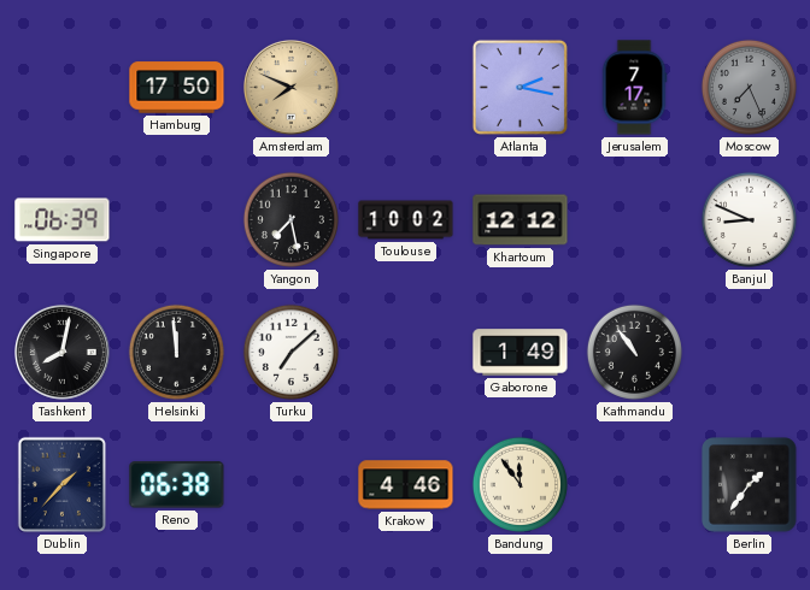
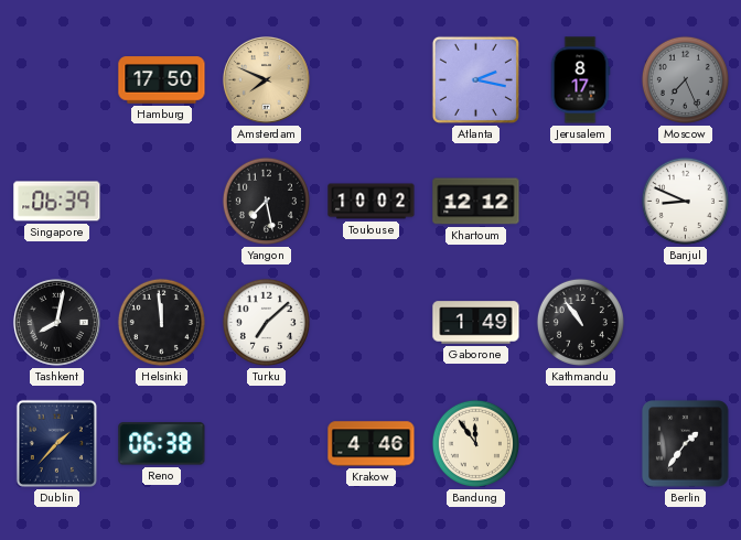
Jerusalem: 7:17 -> 8:17 (580, 80)
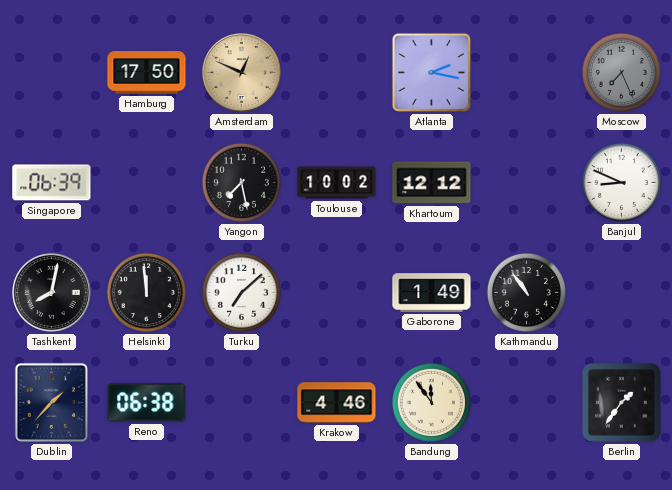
Amsterdam: 7:49 -> 12:49 (242, 73)
Jerusalem: 8:17 -> none (580, 80)
